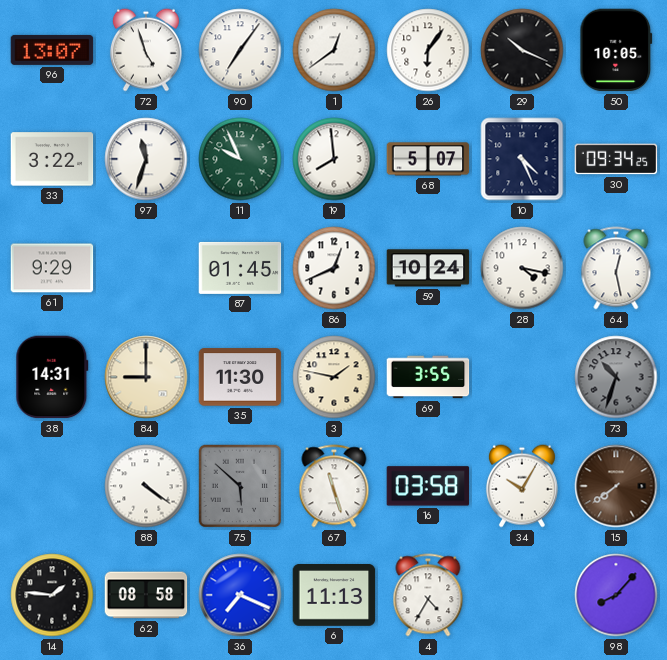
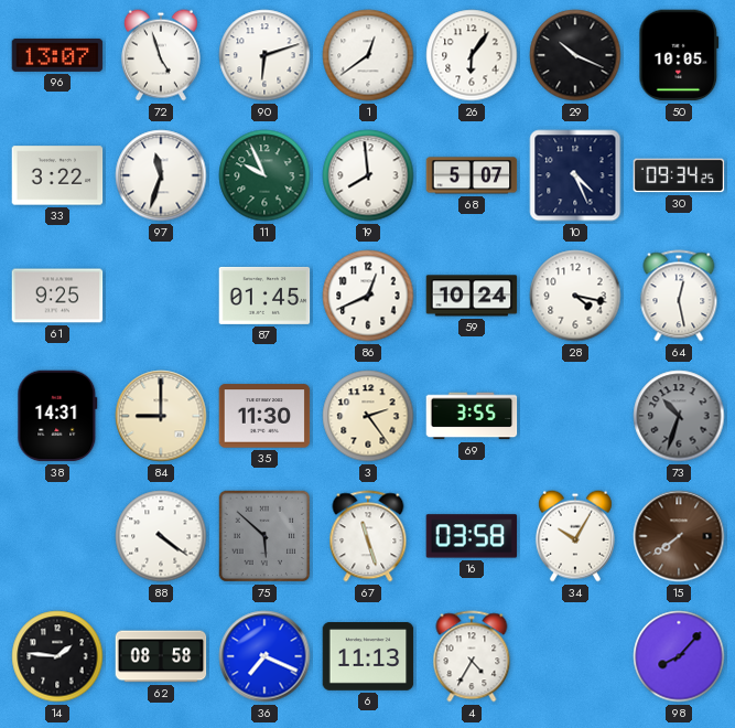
90: 7:06 -> 6:12 (264, 55)
61: 9:29 -> 9:25 (57, 296)
3: 1:47 -> 2:24 (368, 416)
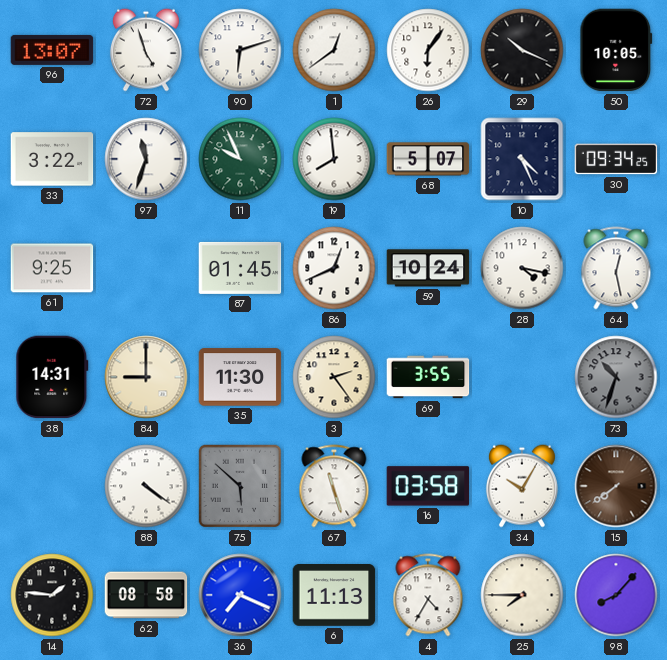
25: none -> 7:45 (522, 595)
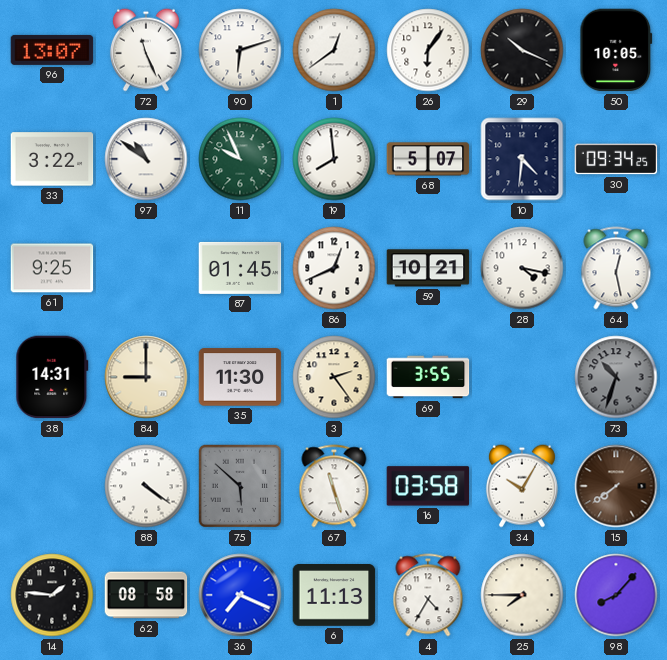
72: 4:57 -> 11:26 (146, 50)
97: 11:33 -> 10:51 (146, 159)
10: 4:26 -> 4:31 (522, 159)
59: 10:24 -> 10:21 (428, 268)
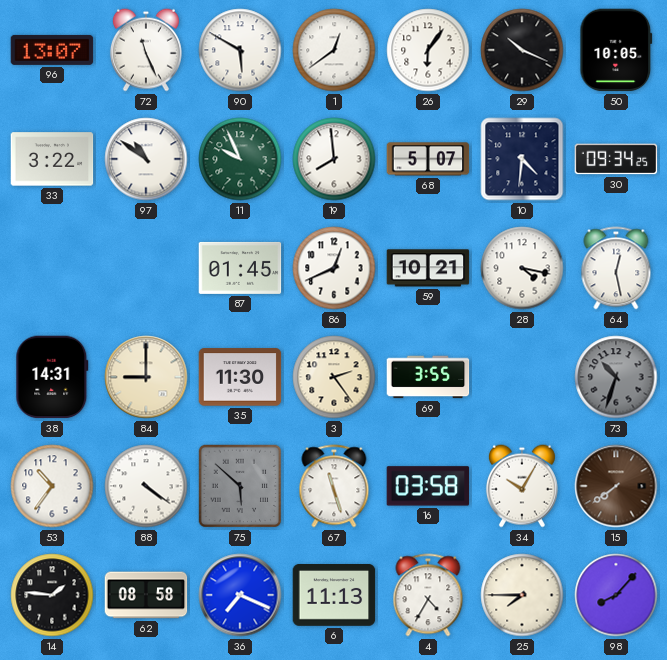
90: 6:12 -> 5:50 (240, 50)
61: 9:25 -> none (52, 268)
53: none -> 10:36 (52, 486)
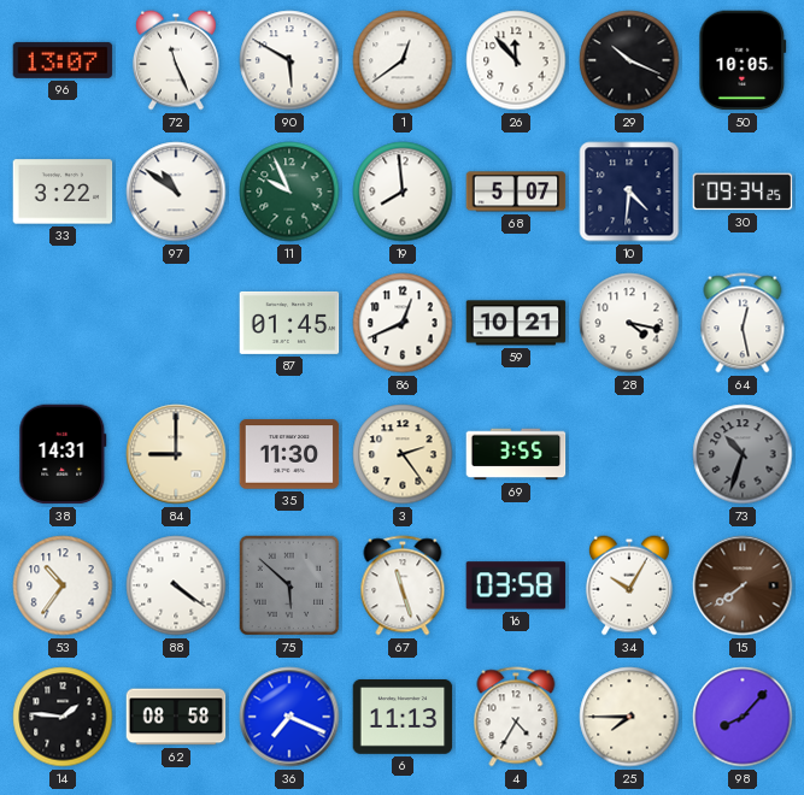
26: 6:06 -> 11:53 (516, 60)
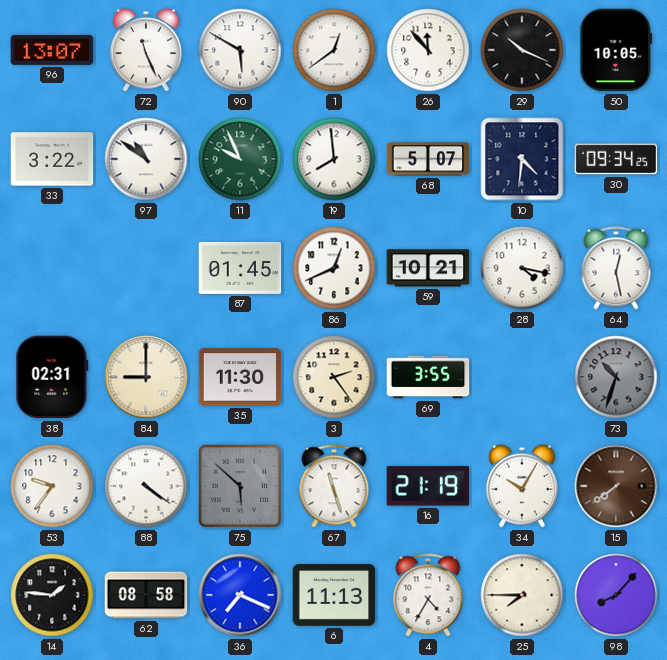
38: 14:31 -> 02:31 (52, 377)
53: 10:36 -> 9:36 (52, 486)
16: 03:58 -> 21:19 (428, 486)
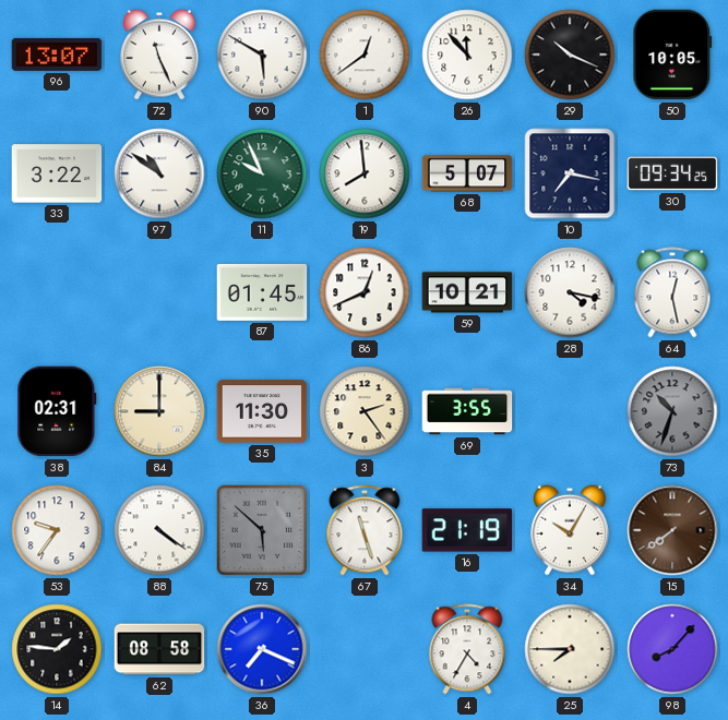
10: 4:31 -> 7:17 (570, 173)
6: 11:13 -> none (334, 596)
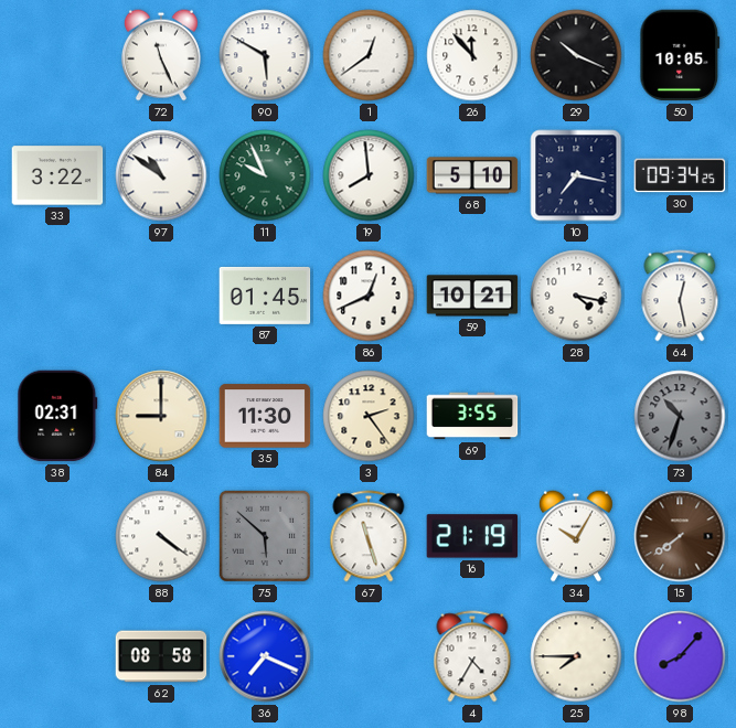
96: 13:07 -> none (57, 55)
68: 5:07 -> 5:10 (472, 175)
53: 9:36 -> none (57, 530)
14: 1:46 -> none (57, 649)
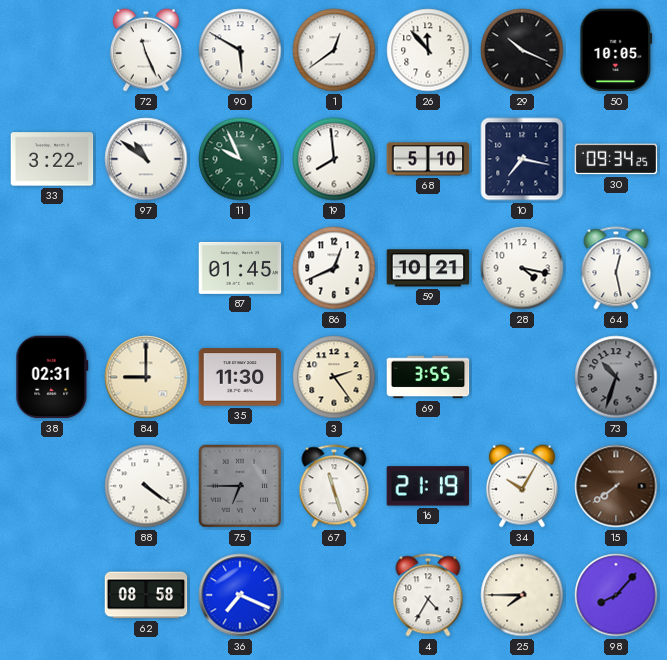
75: 5:52 -> 6:45 (240, 486)
